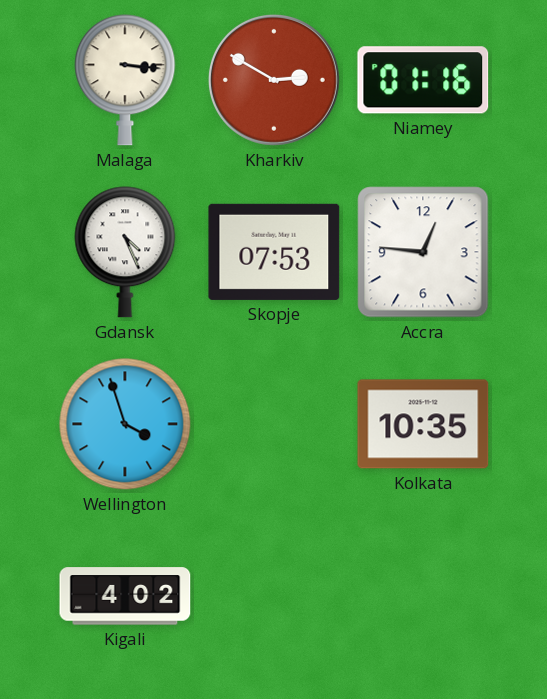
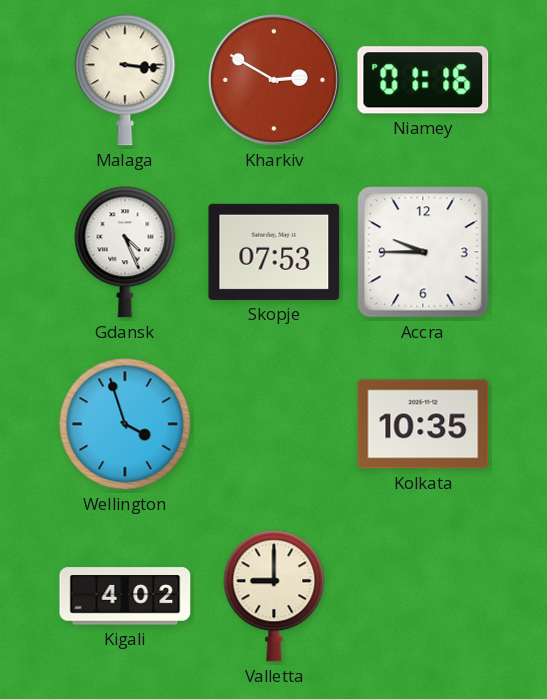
Accra: 12:46 -> 9:45 (423, 252)
Valletta: none -> 9:00 (274, 596)
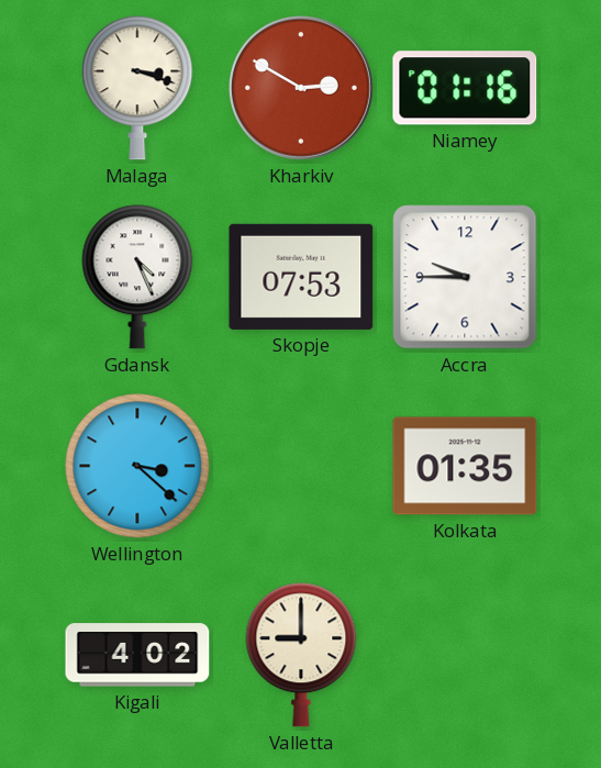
Malaga: 3:16 -> 3:18 (137, 88)
Wellington: 3:57 -> 3:22 (137, 466)
Kolkata: 10:35 -> 01:35 (465, 466)
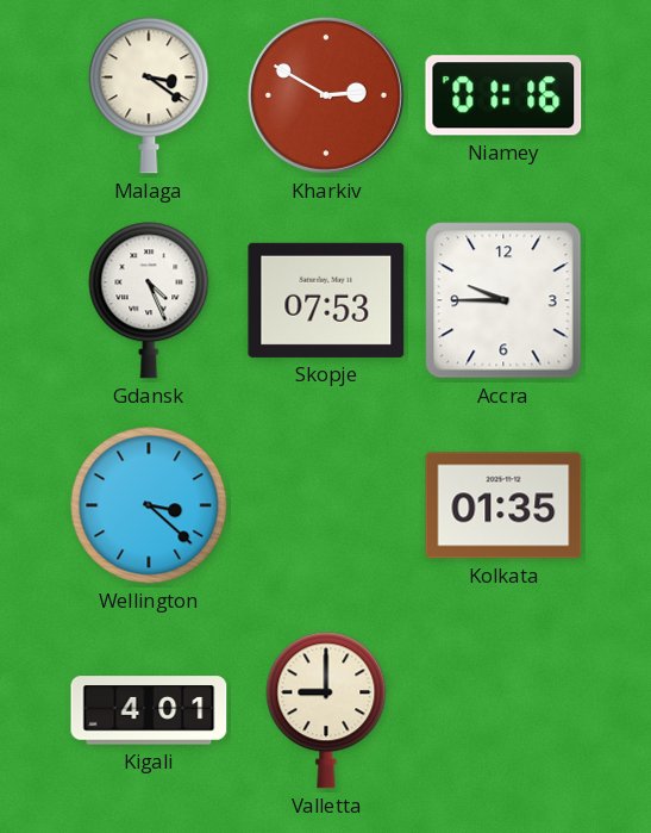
Malaga: 3:18 -> 3:21 (149, 95)
Kigali: 4:02 -> 4:01 (149, 710)
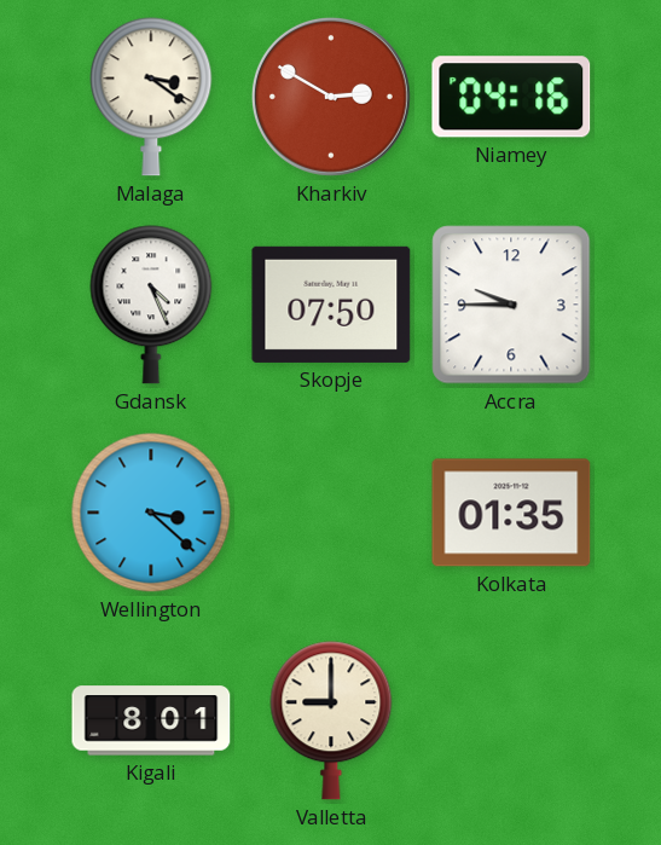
Niamey: 01:16 -> 04:16 (511, 97)
Skopje: 07:53 -> 07:50 (331, 305)
Kigali: 4:01 -> 8:01 (151, 720)
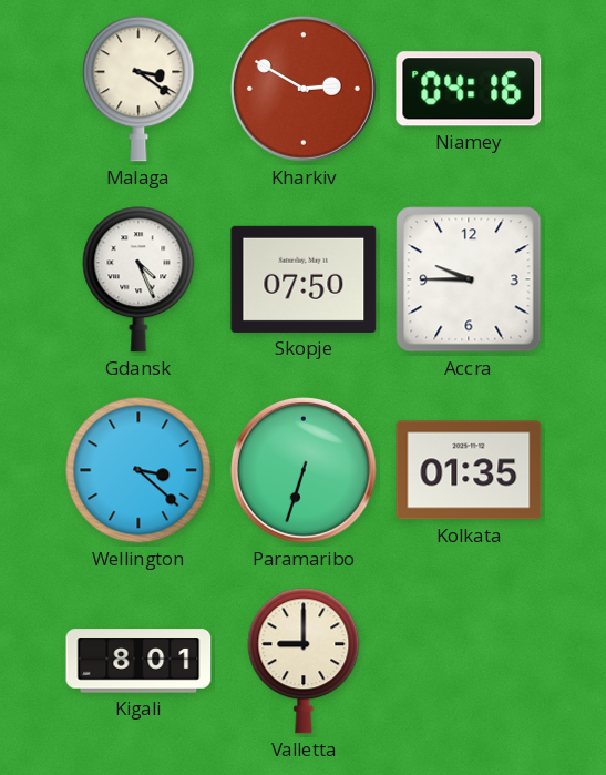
Paramaribo: none -> 6:33 (304, 470)
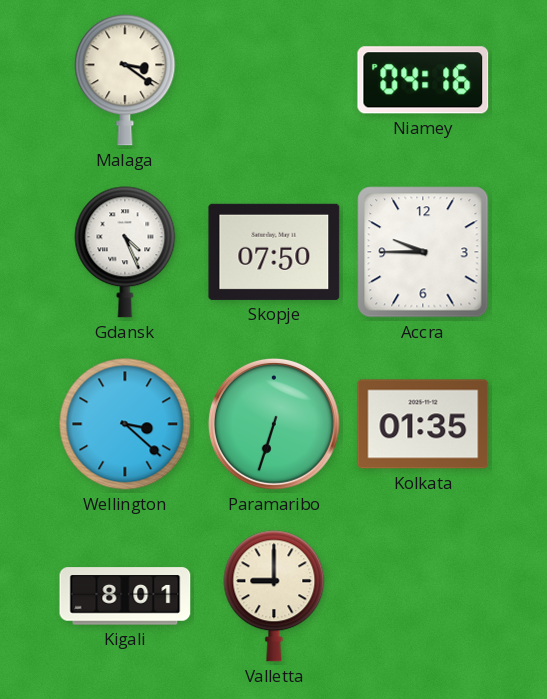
Kharkiv: 2:50 -> none (304, 89)
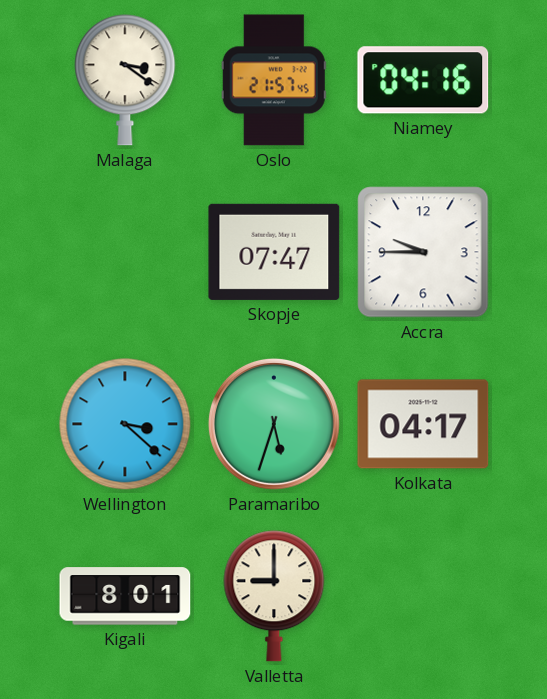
Oslo: none -> 21:57 (274, 80)
Gdansk: 4:26 -> none (125, 252)
Skopje: 07:50 -> 07:47 (274, 252)
Paramaribo: 6:33 -> 5:33 (274, 424)
Kolkata: 01:35 -> 04:17 (423, 424)
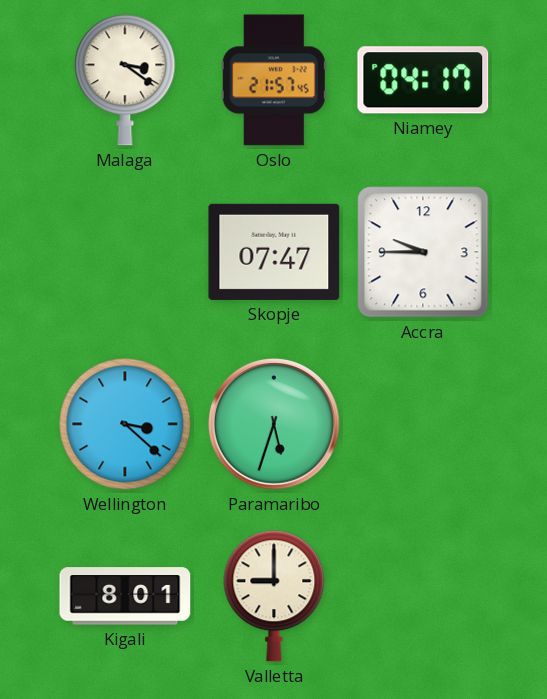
Niamey: 04:16 -> 04:17 (423, 80)
Kolkata: 04:17 -> none (423, 424)
